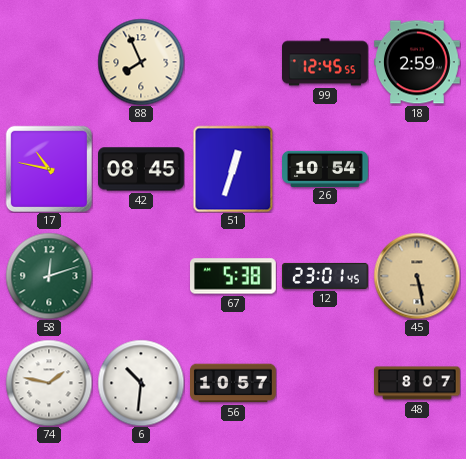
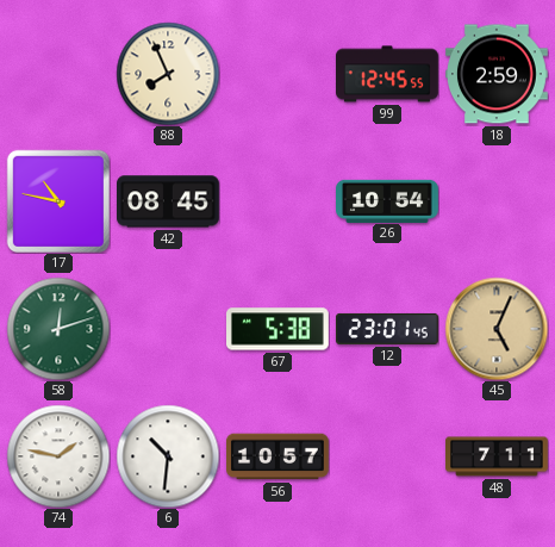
51: 12:33 -> none (233, 169)
45: 5:28 -> 5:04 (497, 329)
48: 8:07 -> 7:11 (498, 456)
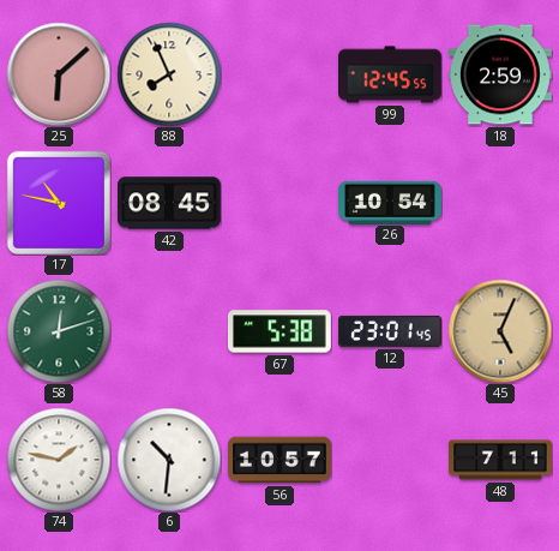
25: none -> 6:08 (59, 74)
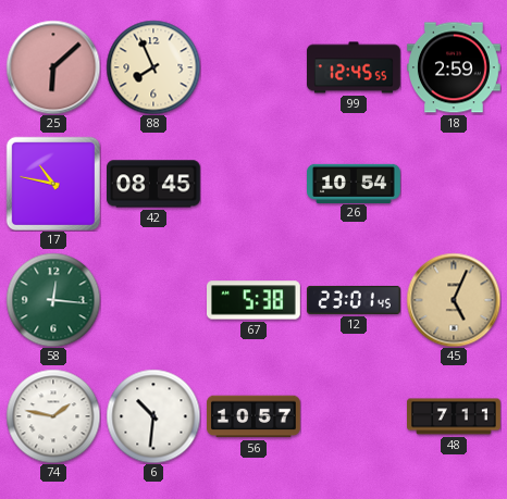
58: 12:12 -> 12:16 (53, 300)
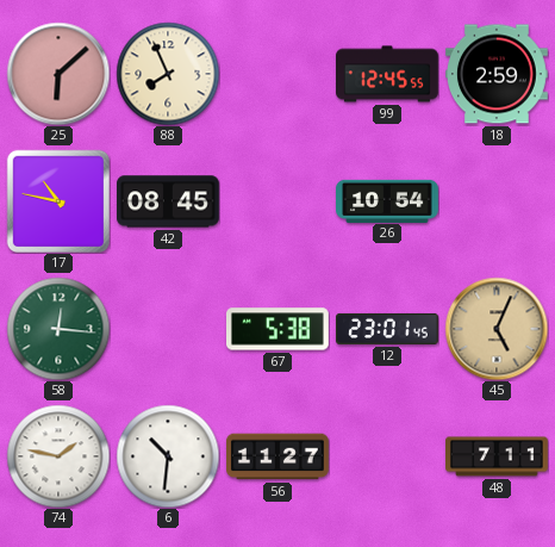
56: 10:57 -> 11:27 (279, 456)
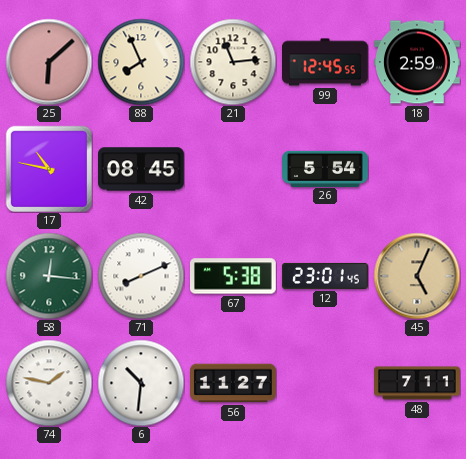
21: none -> 11:14 (233, 62)
26: 10:54 -> 5:54 (325, 168)
71: none -> 8:11 (141, 276)
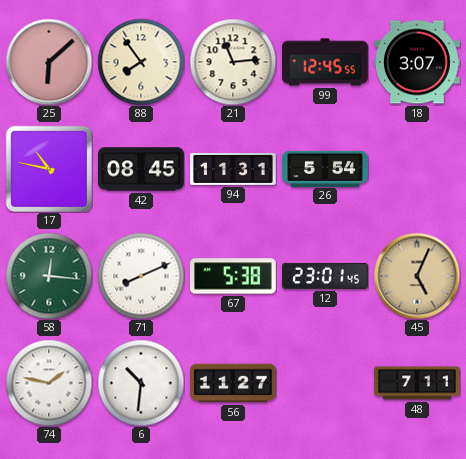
88: 7:56 -> 7:54 (141, 62)
18: 2:59 -> 3:07 (418, 62)
94: none -> 11:31 (234, 169)
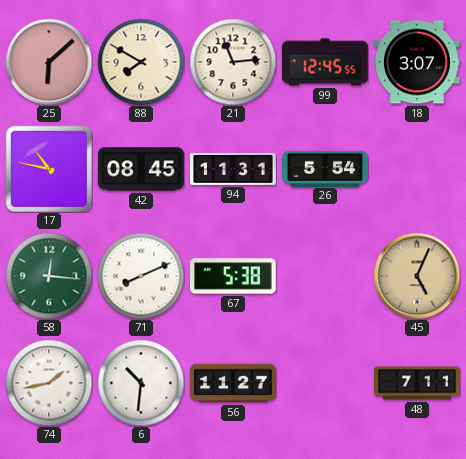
88: 7:54 -> 7:50 (141, 62)
12: 23:01 -> none (326, 276)
74: 1:47 -> 1:43 (49, 383)
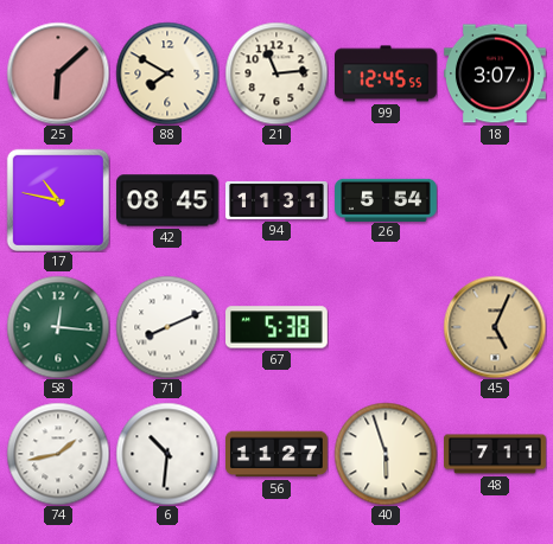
40: none -> 5:57 (386, 454)
